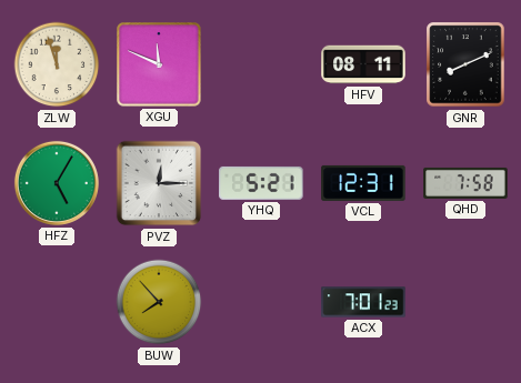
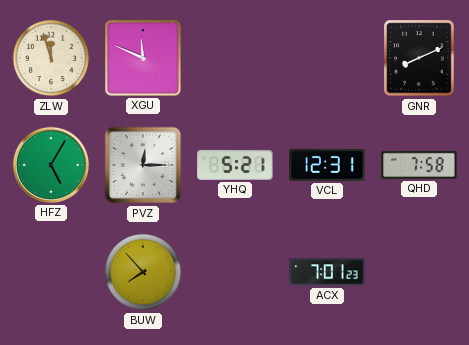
HFV: 08:11 -> none (363, 64)
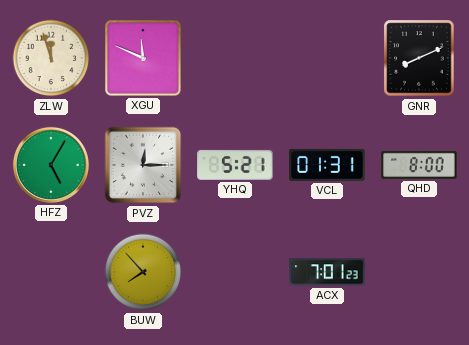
VCL: 12:31 -> 01:31 (327, 165)
QHD: 7:58 -> 8:00 (419, 165)
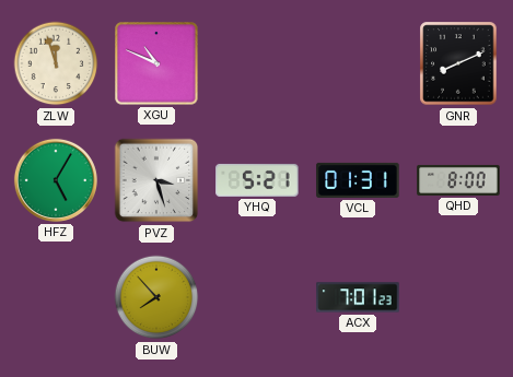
XGU: 11:49 -> 10:49 (156, 63)
PVZ: 12:15 -> 3:27 (156, 180)
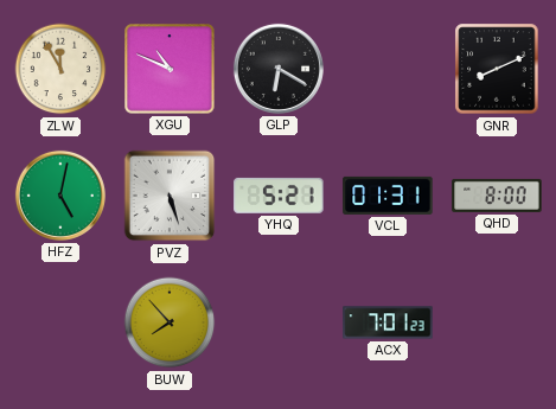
ZLW: 11:57 -> 11:55 (60, 69)
GLP: none -> 6:20 (279, 69)
HFZ: 5:05 -> 5:02 (60, 196)
PVZ: 3:27 -> 5:27 (170, 196)
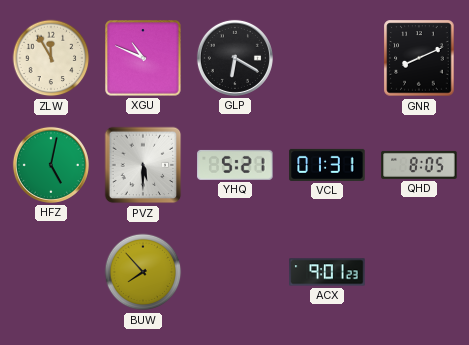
PVZ: 5:27 -> 5:30 (143, 165)
QHD: 8:00 -> 8:05 (419, 165)
ACX: 7:01 -> 9:01 (327, 272)
